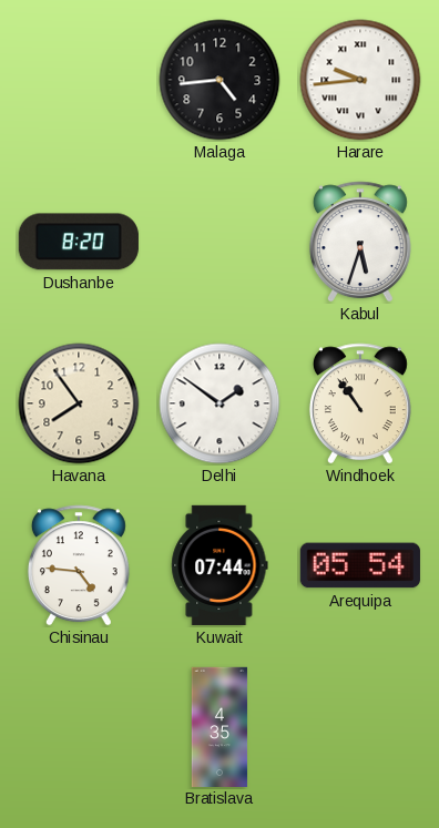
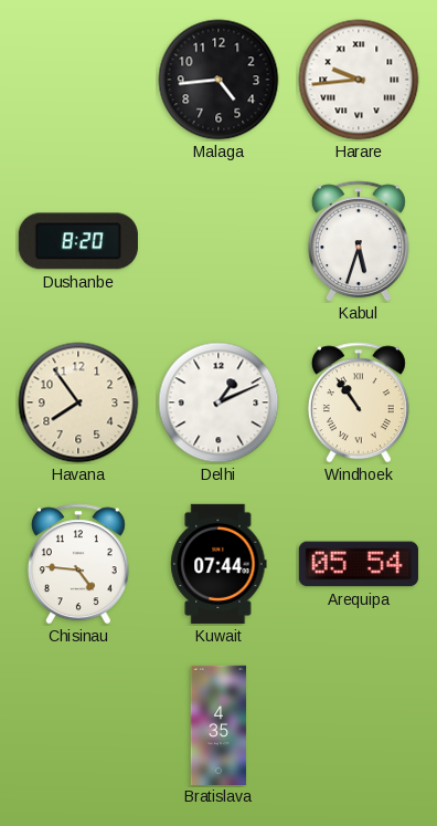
Delhi: 1:51 -> 1:11 (218, 402)
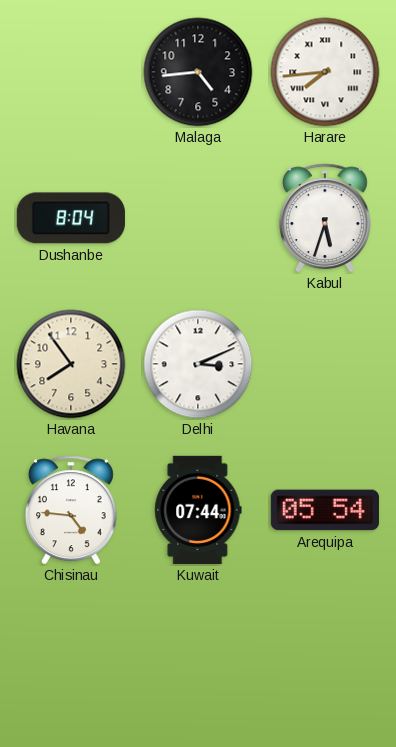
Harare: 9:44 -> 7:44 (325, 72)
Dushanbe: 8:20 -> 8:04 (71, 218)
Delhi: 1:11 -> 3:11 (198, 364)
Windhoek: 10:54 -> none (359, 402)
Bratislava: 4:35 -> none (218, 724)
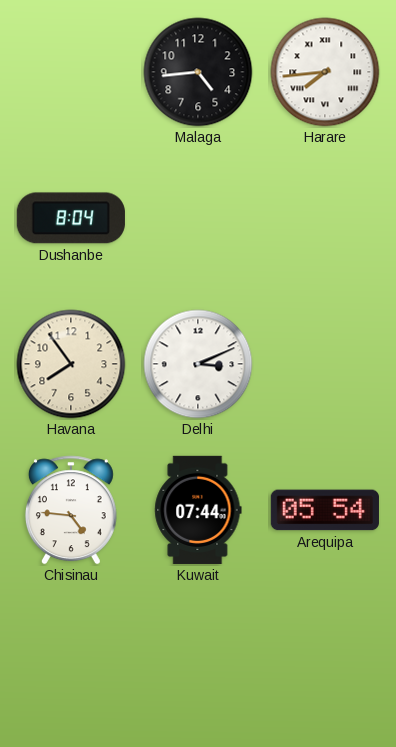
Kabul: 5:33 -> none (325, 218)
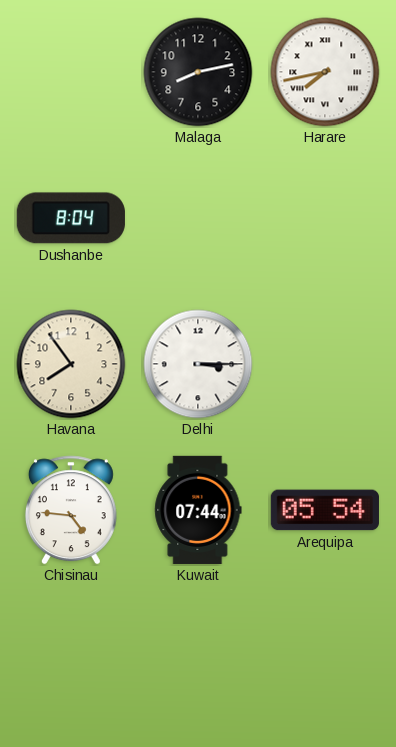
Malaga: 4:44 -> 8:13 (198, 72)
Harare: 7:44 -> 7:43 (325, 72)
Delhi: 3:11 -> 3:15 (198, 364)
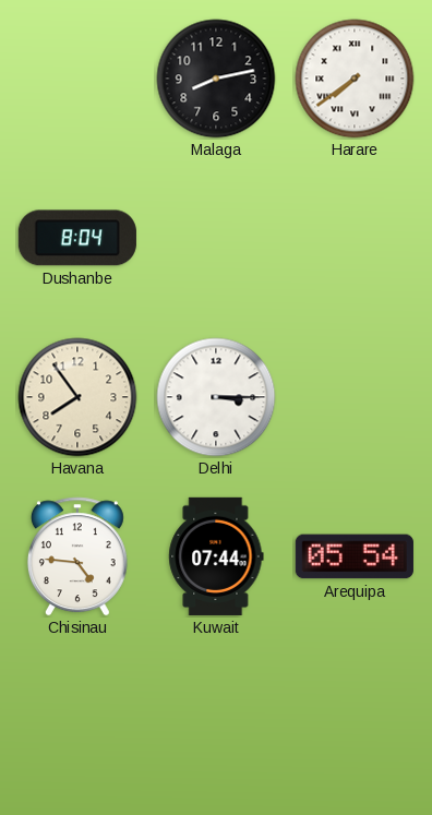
Harare: 7:43 -> 7:39 (355, 79)
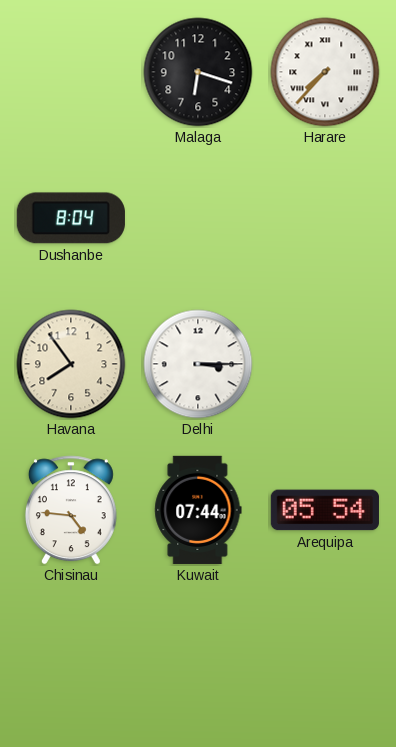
Malaga: 8:13 -> 6:18 (198, 72)
Harare: 7:39 -> 7:37 (325, 72)
